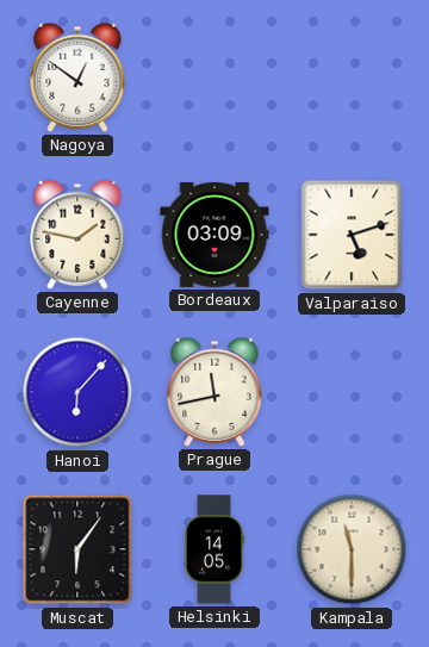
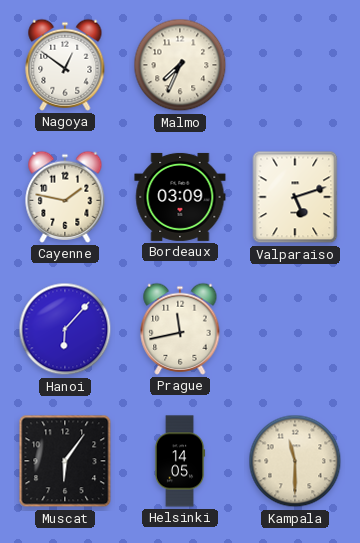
Malmo: none -> 7:34 (180, 65)
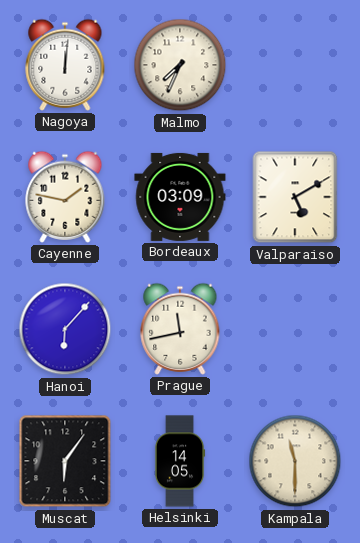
Nagoya: 12:51 -> 12:01 (65, 65)
Valparaiso: 5:12 -> 5:10 (295, 197)
